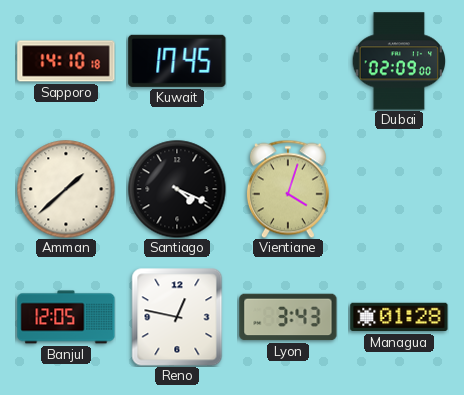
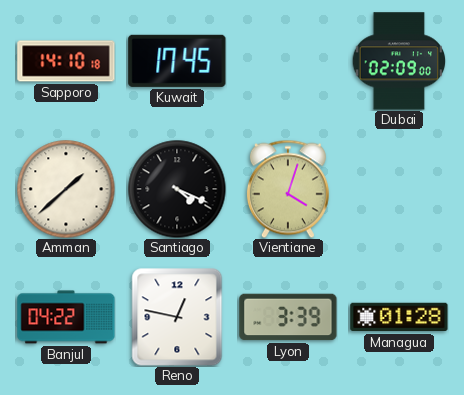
Banjul: 12:05 -> 04:22 (66, 317)
Lyon: 3:43 -> 3:39 (288, 317)
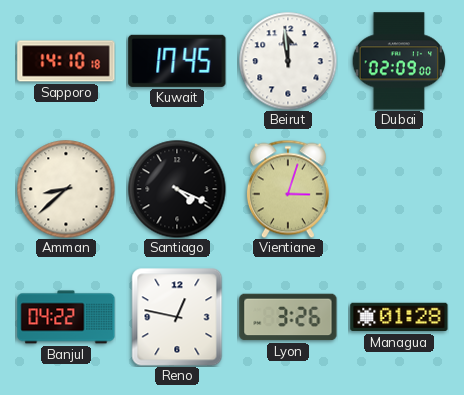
Beirut: none -> 11:59 (288, 61)
Amman: 1:38 -> 8:38 (66, 189)
Vientiane: 4:03 -> 3:03 (288, 189)
Lyon: 3:39 -> 3:26 (288, 317)
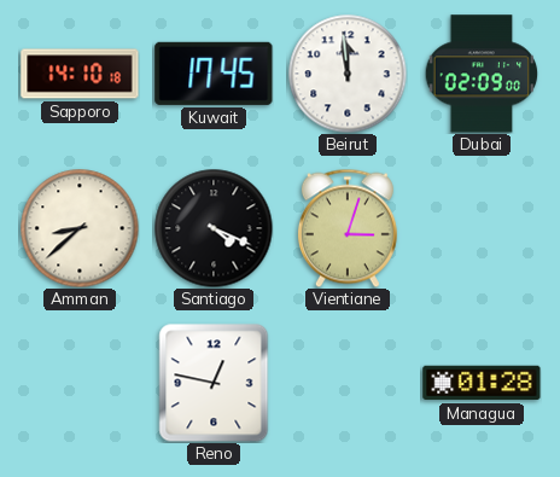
Banjul: 04:22 -> none (66, 317)
Lyon: 3:26 -> none (288, 317)
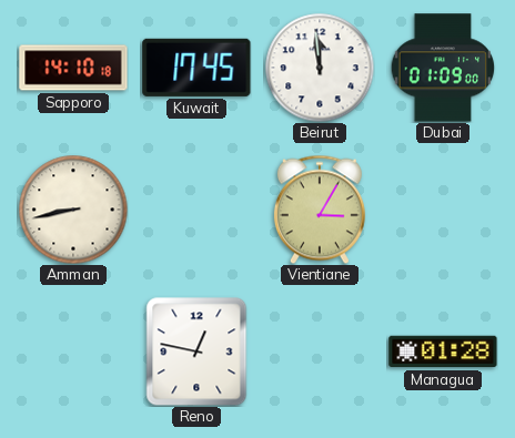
Dubai: 02:09 -> 01:09 (443, 68)
Amman: 8:38 -> 8:43 (73, 210)
Santiago: 4:19 -> none (214, 228)
Vientiane: 3:03 -> 3:05 (320, 210)
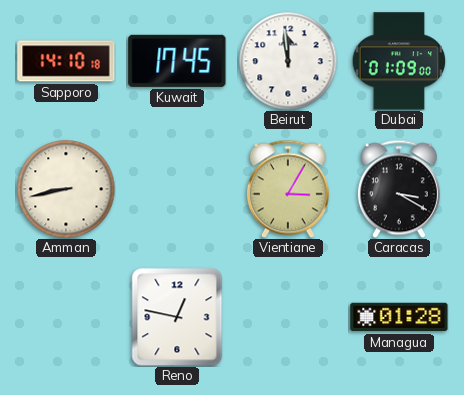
Caracas: none -> 3:20 (399, 189)
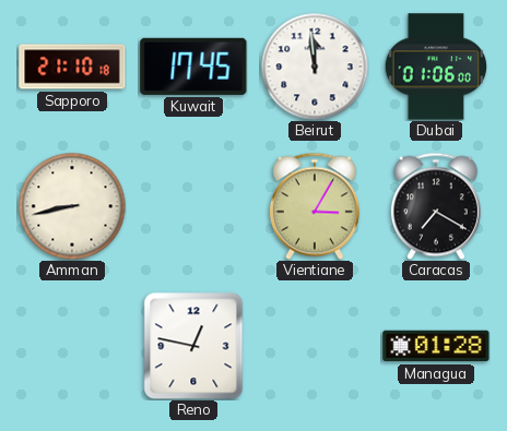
Sapporo: 14:10 -> 21:10 (72, 67)
Dubai: 01:09 -> 01:06 (436, 67)
Caracas: 3:20 -> 7:20 (436, 206)
